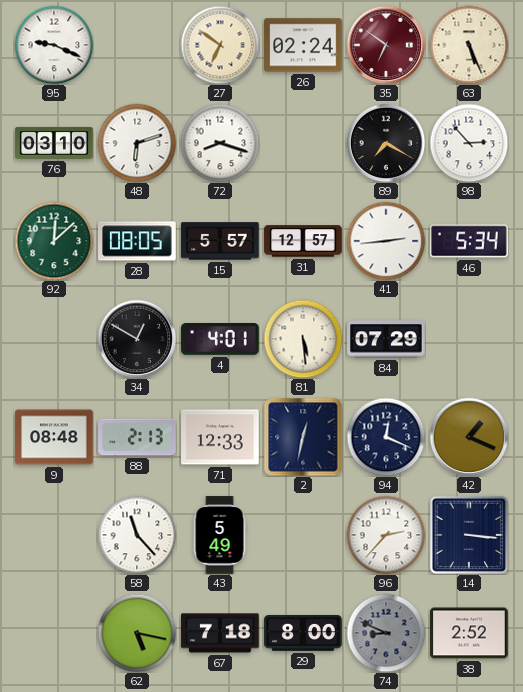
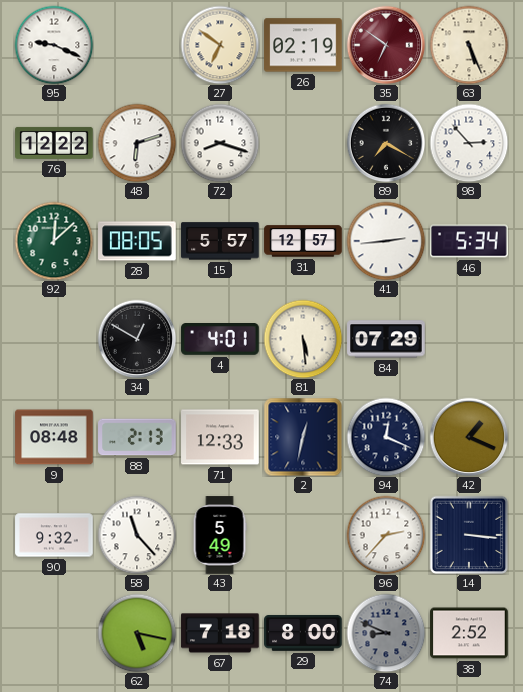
26: 02:24 -> 02:19 (303, 45)
76: 03:10 -> 12:22 (54, 143)
90: none -> 9:32 (54, 535)
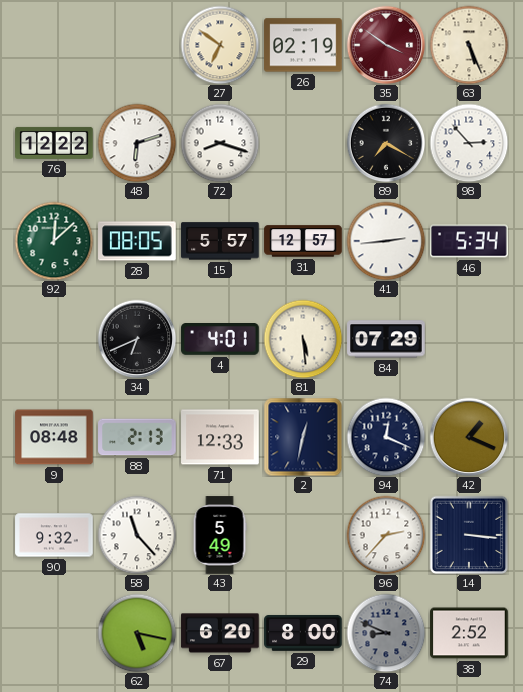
95: 9:19 -> none (54, 45)
35: 6:51 -> 3:51 (386, 45)
34: 12:50 -> 6:41 (137, 339)
67: 7:18 -> 6:20 (220, 633)
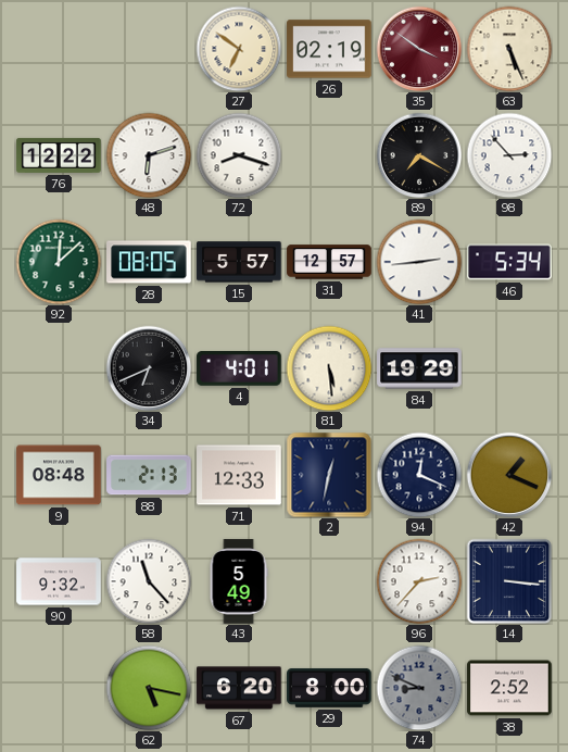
84: 07:29 -> 19:29 (419, 368)
